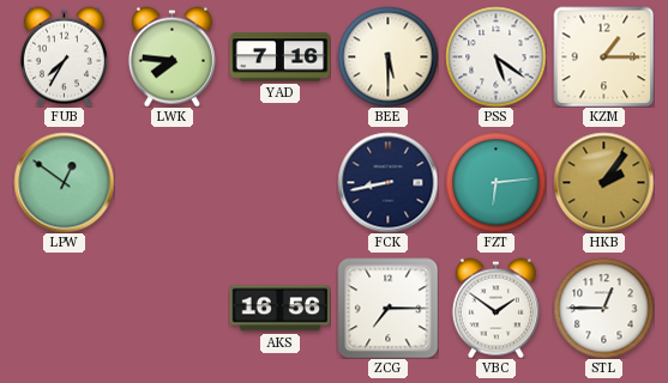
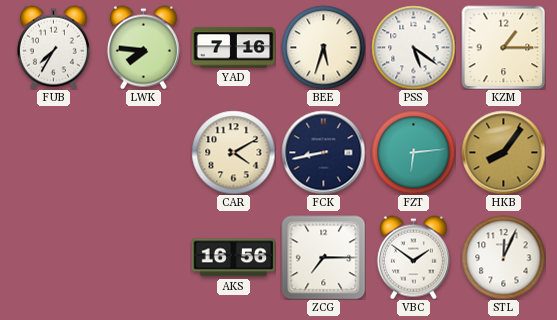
BEE: 5:30 -> 5:33 (323, 47)
LPW: 12:51 -> none (64, 182)
CAR: none -> 4:10 (233, 152)
HKB: 2:06 -> 8:06 (503, 152)
STL: 12:45 -> 12:04 (503, 257)
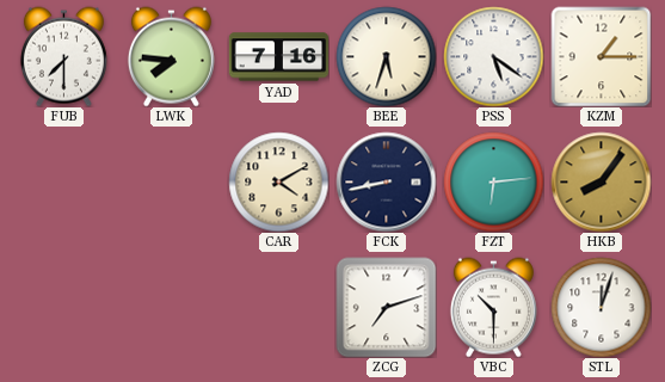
FUB: 7:35 -> 7:30 (63, 56)
AKS: 16:56 -> none (233, 258)
ZCG: 7:15 -> 7:12 (386, 307)
VBC: 1:51 -> 10:30 (493, 307)
STL: 12:04 -> 12:03 (601, 307)
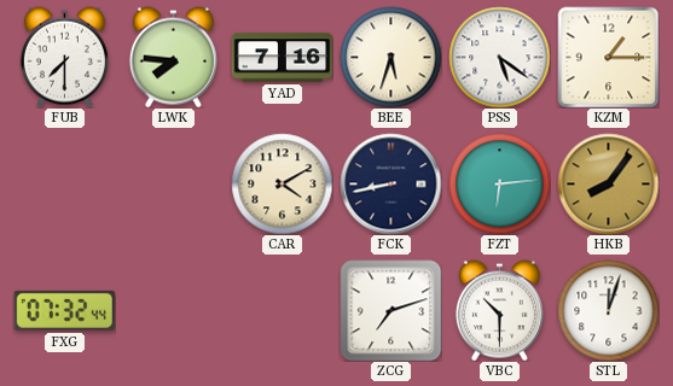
FXG: none -> 07:32 (64, 310)
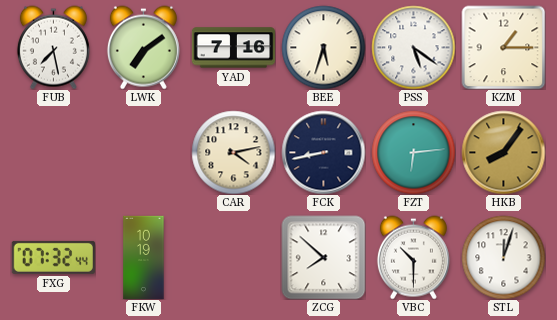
FUB: 7:30 -> 7:28 (53, 47)
LWK: 7:46 -> 7:09 (143, 47)
CAR: 4:10 -> 4:13 (233, 152)
FKW: none -> 10:19 (144, 257)
ZCG: 7:12 -> 7:52 (323, 257)
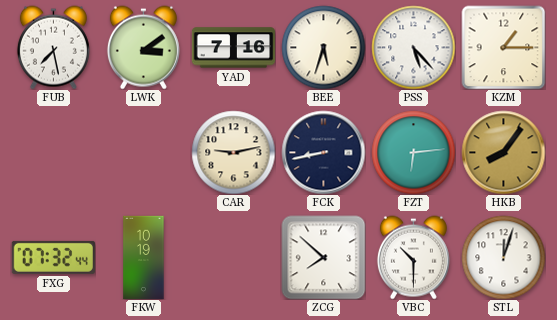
LWK: 7:09 -> 3:09 (143, 47)
PSS: 5:21 -> 5:23 (413, 47)
CAR: 4:13 -> 9:13 (233, 152)
